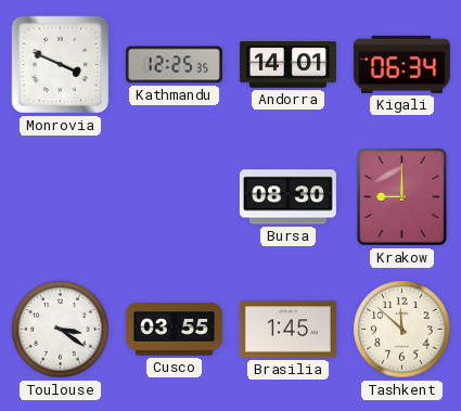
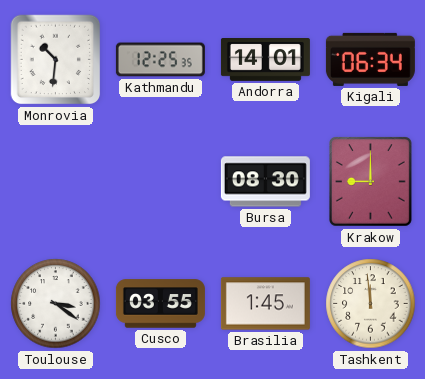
Monrovia: 3:49 -> 10:31 (56, 60)
Tashkent: 11:52 -> 11:59 (371, 304)
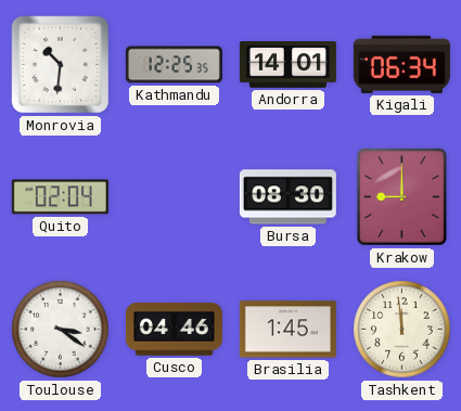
Quito: none -> 02:04 (60, 197)
Cusco: 03:55 -> 04:46 (174, 330)
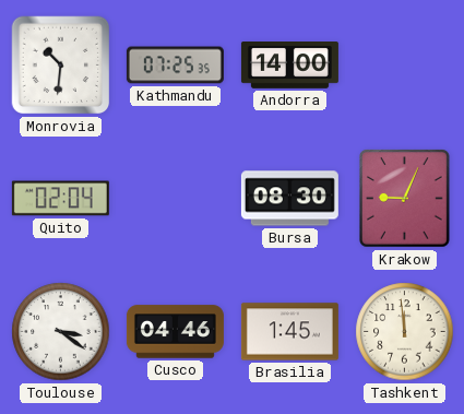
Kathmandu: 12:25 -> 07:25 (175, 66)
Andorra: 14:01 -> 14:00 (289, 66)
Kigali: 06:34 -> none (401, 64)
Krakow: 9:00 -> 9:04 (405, 199)
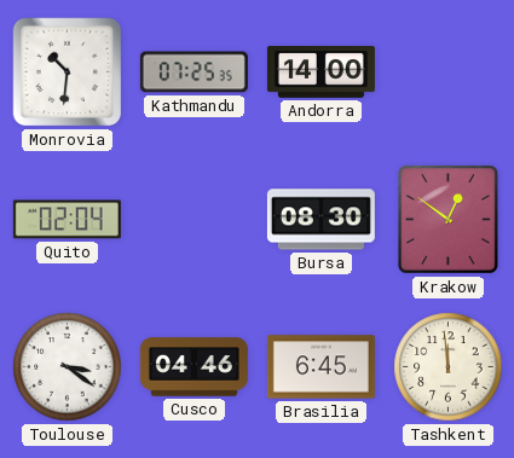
Krakow: 9:04 -> 12:51 (449, 220)
Brasilia: 1:45 -> 6:45 (320, 367)
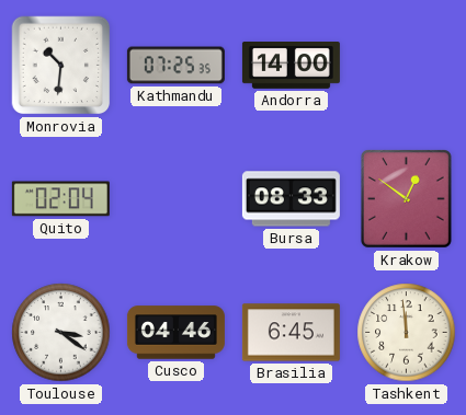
Bursa: 08:30 -> 08:33 (291, 199)
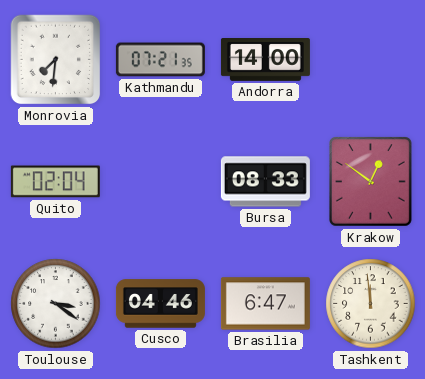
Monrovia: 10:31 -> 7:31 (56, 60)
Kathmandu: 07:25 -> 07:21 (160, 60)
Brasilia: 6:45 -> 6:47 (265, 304)
